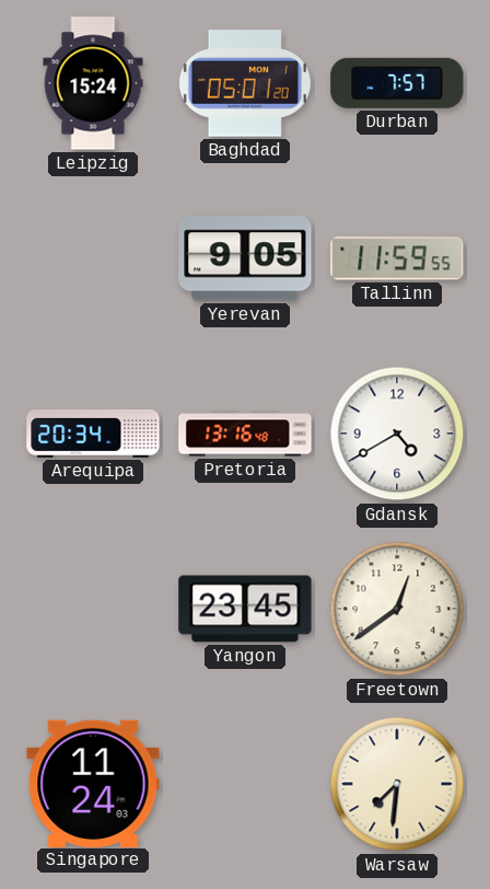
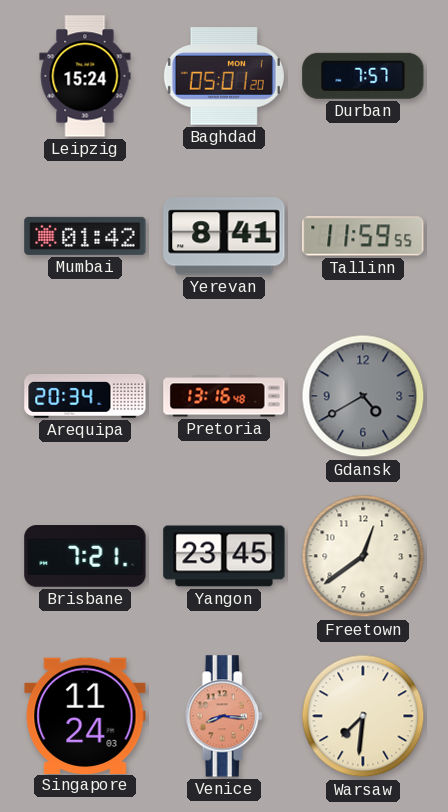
Mumbai: none -> 01:42 (85, 236)
Yerevan: 9:05 -> 8:41 (224, 236)
Gdansk dial: white -> grey (363, 396)
Brisbane: none -> 7:21 (85, 556)
Venice: none -> 8:16 (224, 716)
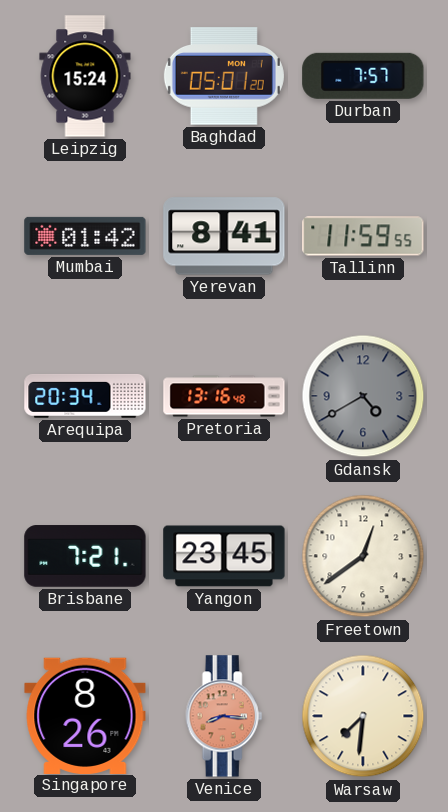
Singapore: 11:24 -> 8:26 (85, 715)
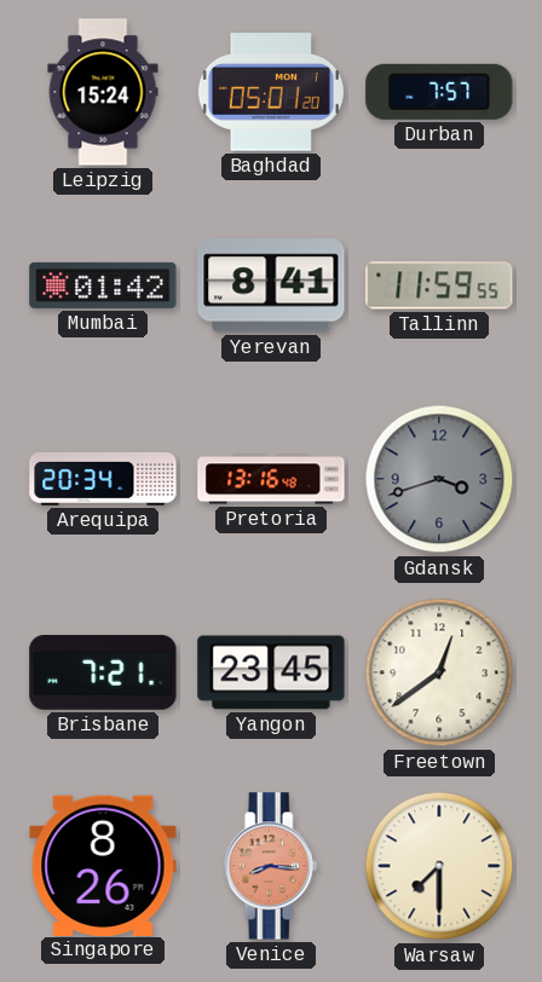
Gdansk: 4:40 -> 3:42 (439, 479)
Warsaw: 7:31 -> 7:30 (439, 866)
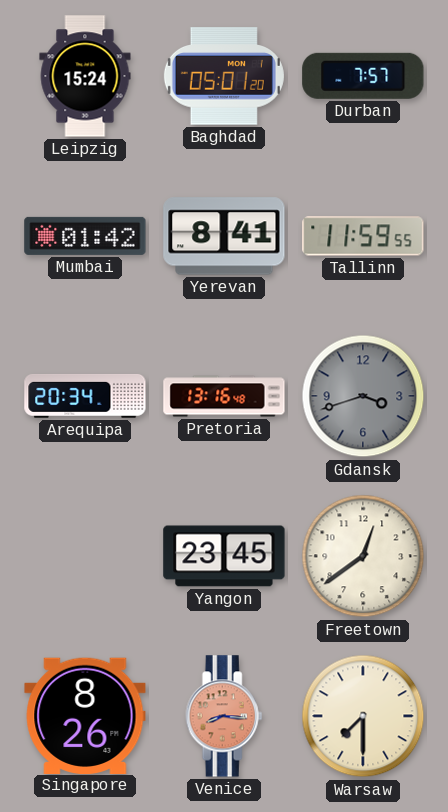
Brisbane: 7:21 -> none (103, 672)
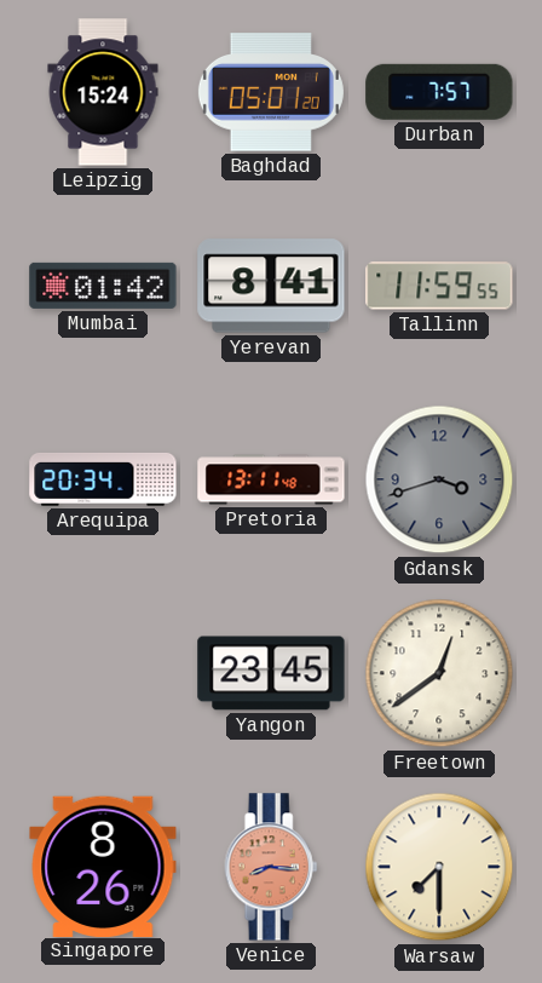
Pretoria: 13:16 -> 13:11 (271, 479)
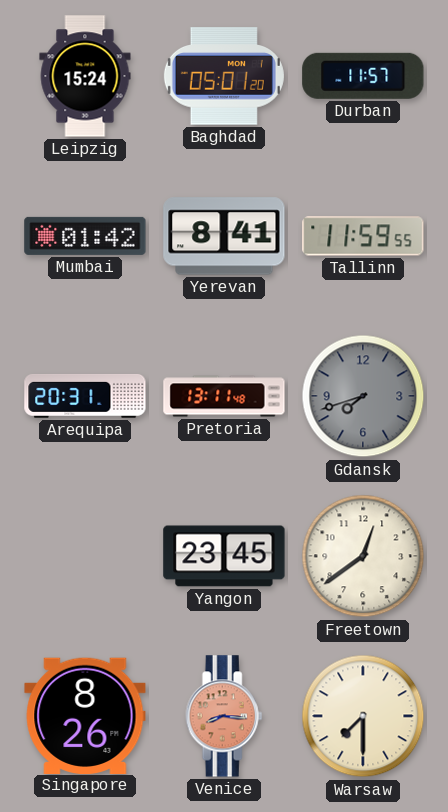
Durban: 7:57 -> 11:57 (363, 76)
Arequipa: 20:34 -> 20:31 (85, 396)
Gdansk: 3:42 -> 7:42 (363, 396)
